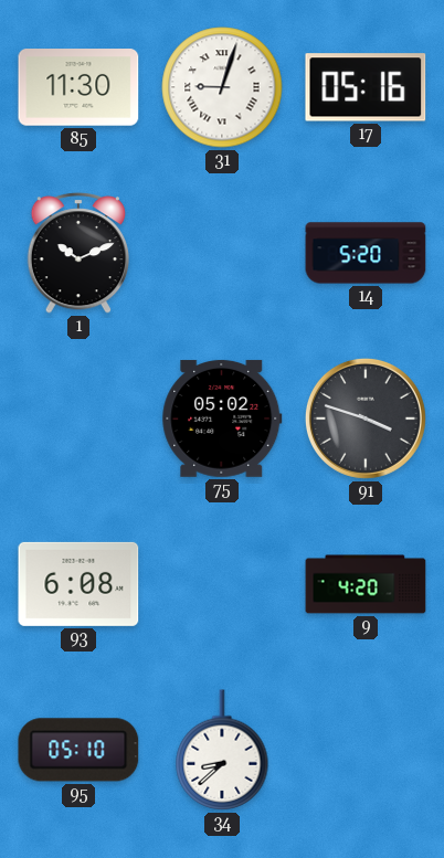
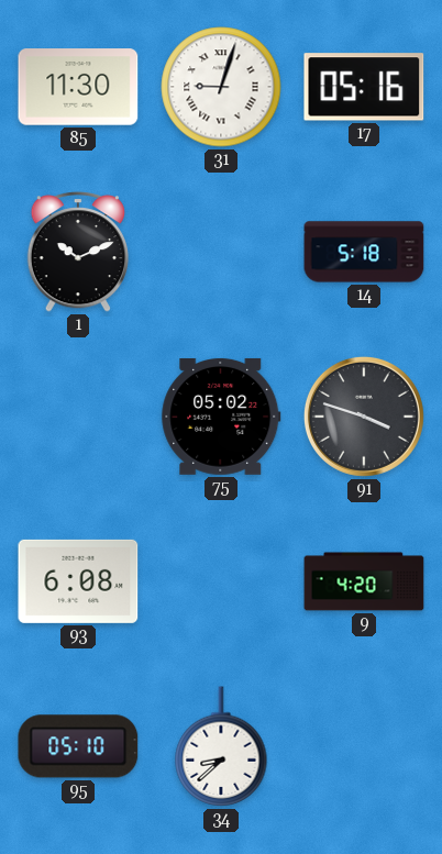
14: 5:20 -> 5:18 (364, 252)
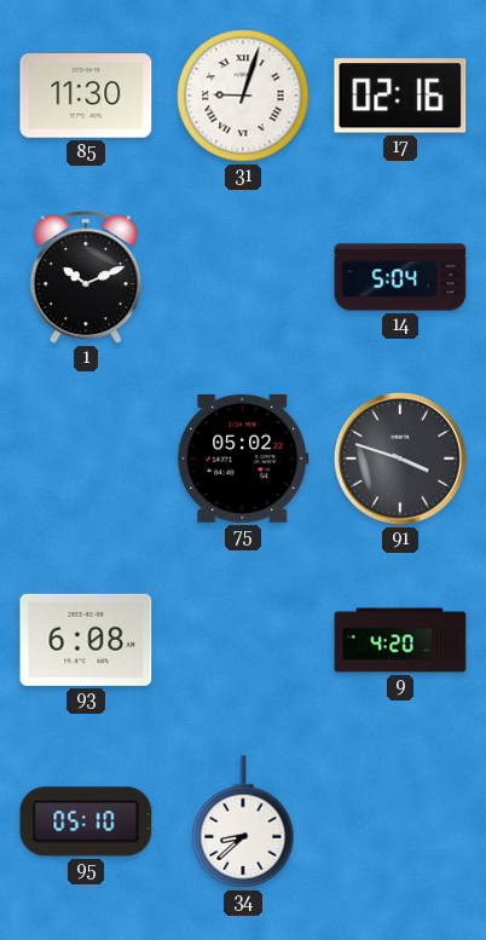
17: 05:16 -> 02:16 (400, 96)
14: 5:18 -> 5:04 (400, 277)
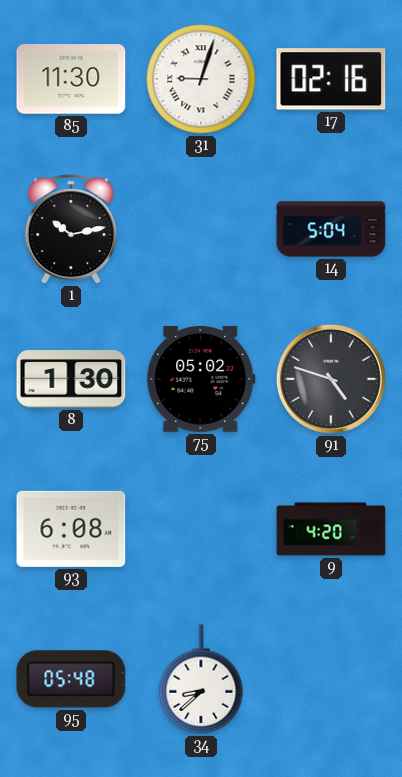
1: 10:11 -> 10:13 (70, 230)
8: none -> 1:30 (71, 379)
91: 3:48 -> 4:48 (331, 379)
95: 05:10 -> 05:48 (71, 679)
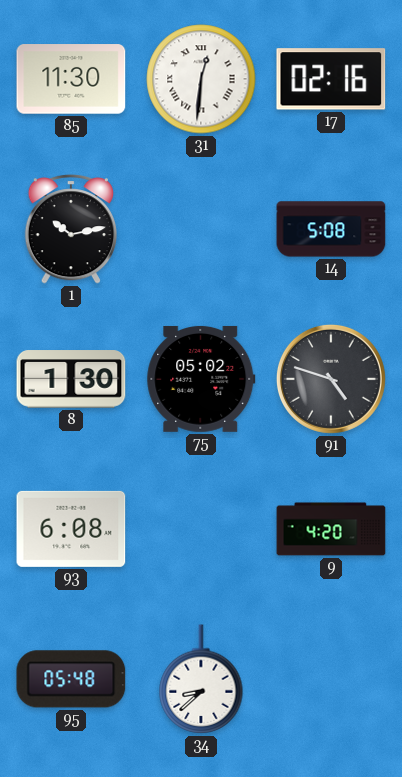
31: 9:03 -> 12:31 (201, 79)
14: 5:04 -> 5:08 (331, 229)
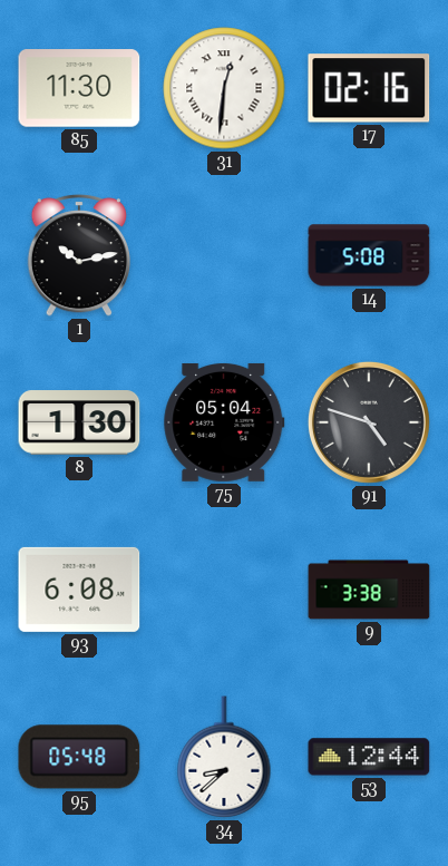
75: 05:02 -> 05:04 (224, 422)
9: 4:20 -> 3:38 (369, 590)
53: none -> 12:44 (369, 757)
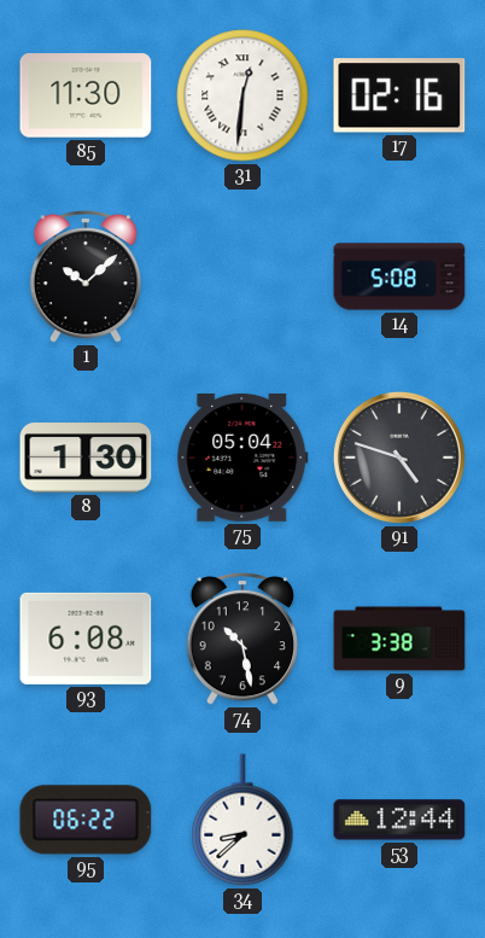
1: 10:13 -> 10:08 (84, 278)
74: none -> 10:28 (241, 640)
95: 05:48 -> 06:22 (86, 820)
